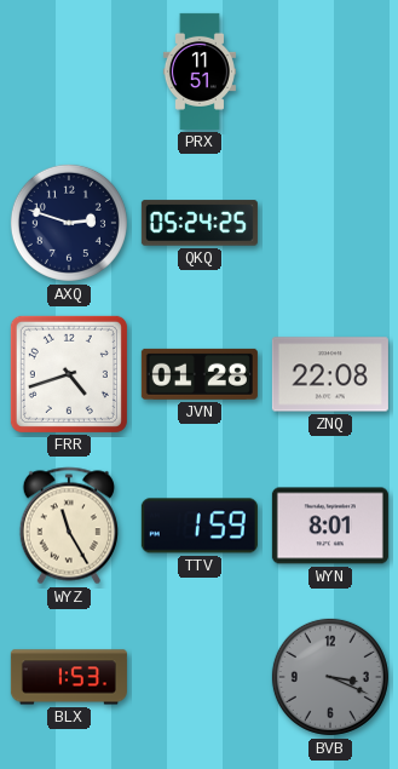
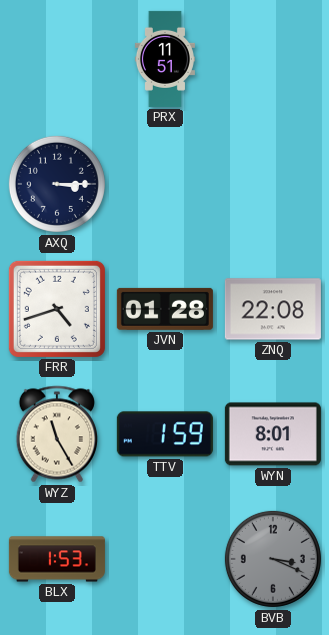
AXQ: 2:48 -> 3:15 (57, 184)
QKQ: 05:24 -> none (200, 223)
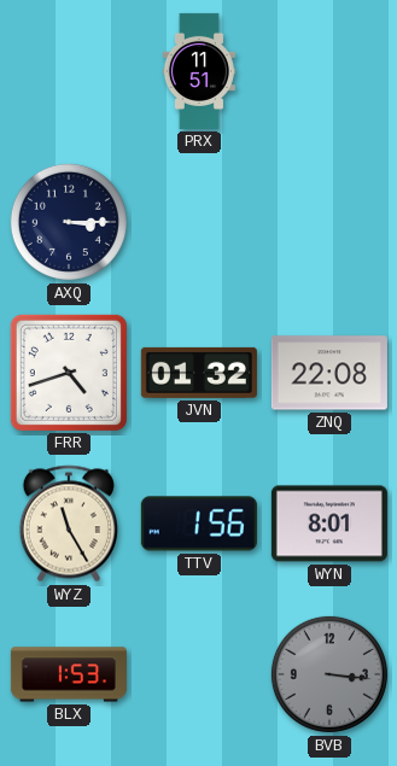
JVN: 01:28 -> 01:32 (199, 373)
TTV: 1:59 -> 1:56 (199, 524)
BVB: 3:19 -> 3:16 (329, 674)
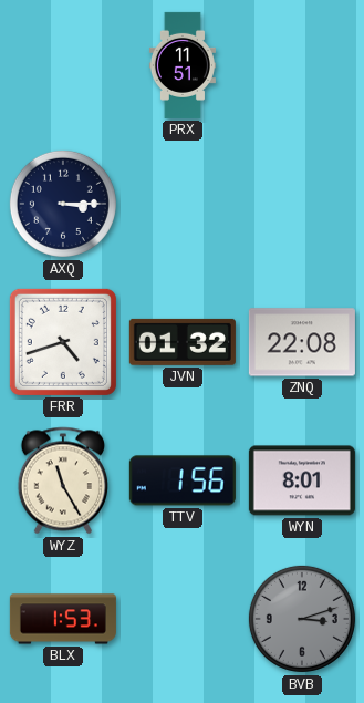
BVB: 3:16 -> 3:12 (302, 619)
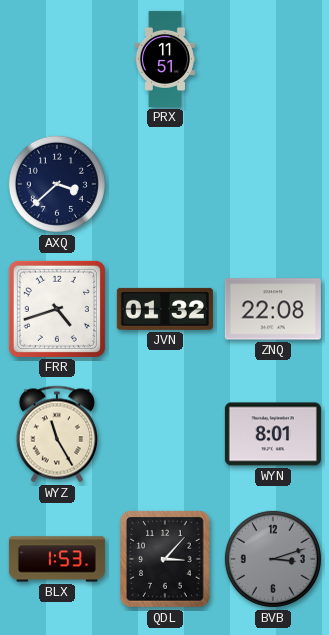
AXQ: 3:15 -> 3:38 (57, 184)
TTV: 1:56 -> none (183, 480)
QDL: none -> 3:07 (165, 559)
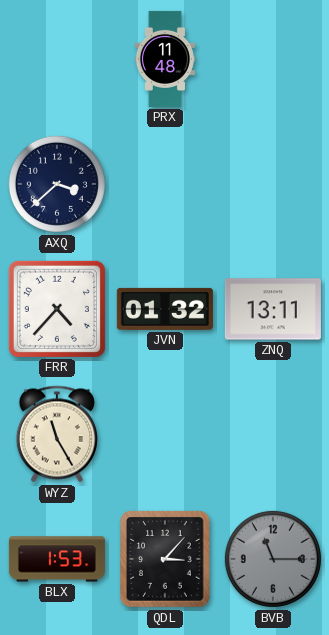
PRX: 11:51 -> 11:48 (165, 59)
FRR: 4:42 -> 4:37 (57, 309)
ZNQ: 22:08 -> 13:11 (273, 309)
WYN: 8:01 -> none (273, 434)
BVB: 3:12 -> 11:15 (273, 559)
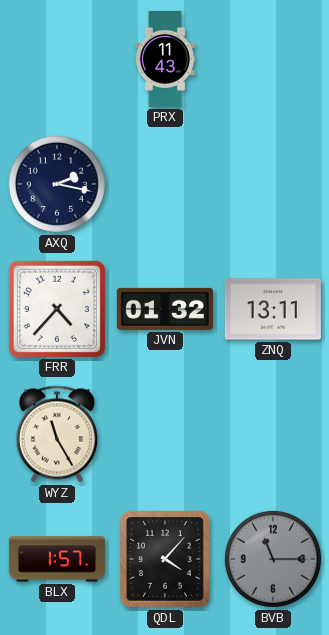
PRX: 11:48 -> 11:43 (165, 59)
AXQ: 3:38 -> 2:17 (57, 184)
BLX: 1:53 -> 1:57 (57, 559)
QDL: 3:07 -> 4:07 (165, 559)
